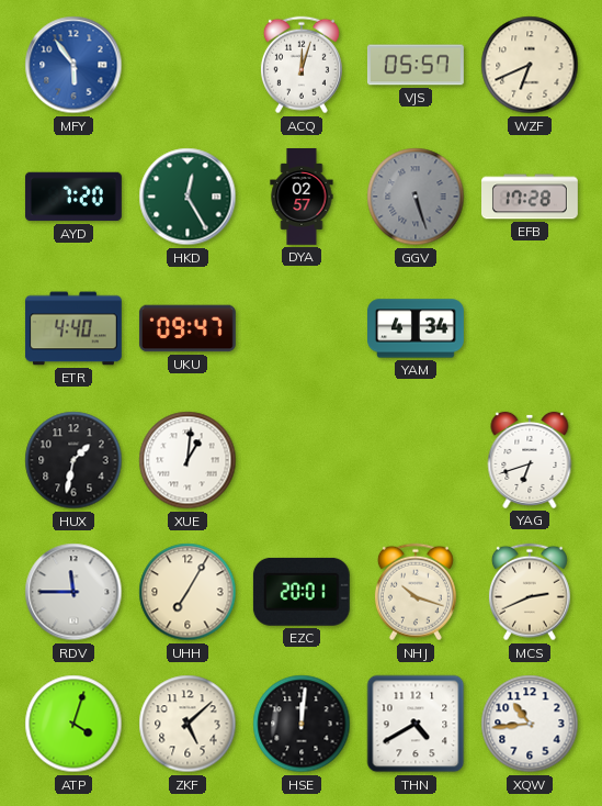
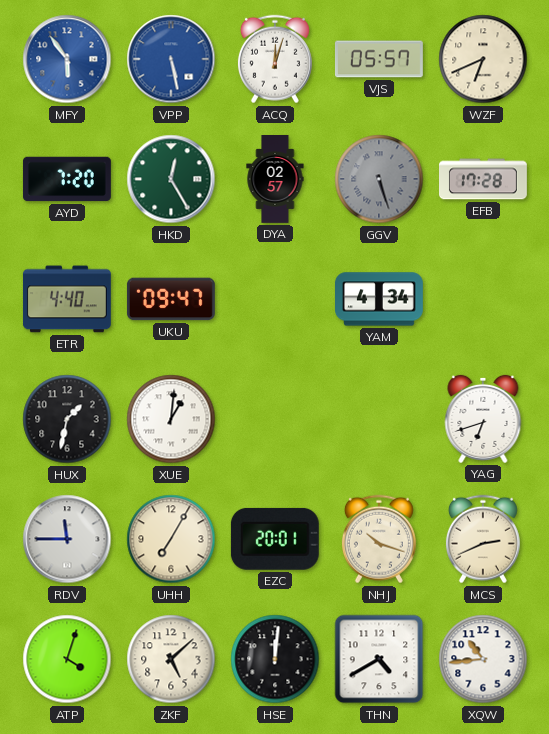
VPP: none -> 5:28 (171, 59)
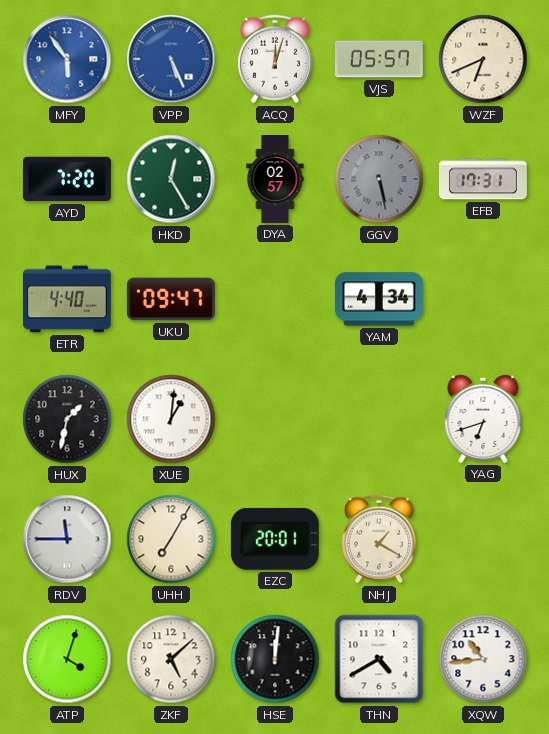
VPP: 5:28 -> 5:26 (171, 59)
GGV: 5:27 -> 5:28 (379, 179)
EFB: 17:28 -> 17:31 (484, 179)
NHJ: 10:18 -> 1:20 (379, 539)
MCS: 2:41 -> none (483, 539)
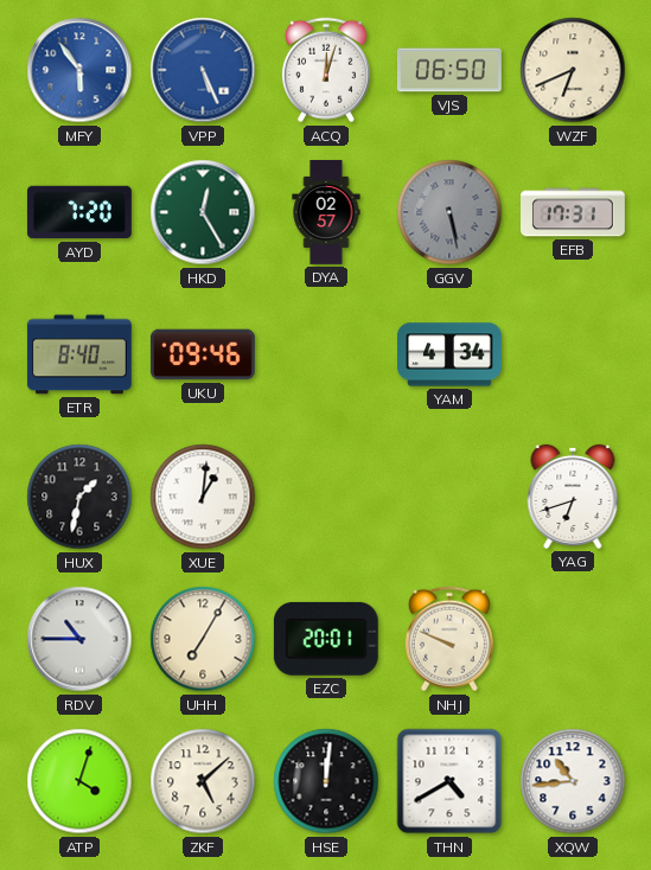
VJS: 05:57 -> 06:50 (449, 70)
ETR: 4:40 -> 8:40 (79, 354)
UKU: 09:47 -> 09:46 (203, 354)
RDV: 11:45 -> 10:45 (79, 639)
NHJ: 1:20 -> 9:49 (449, 639)
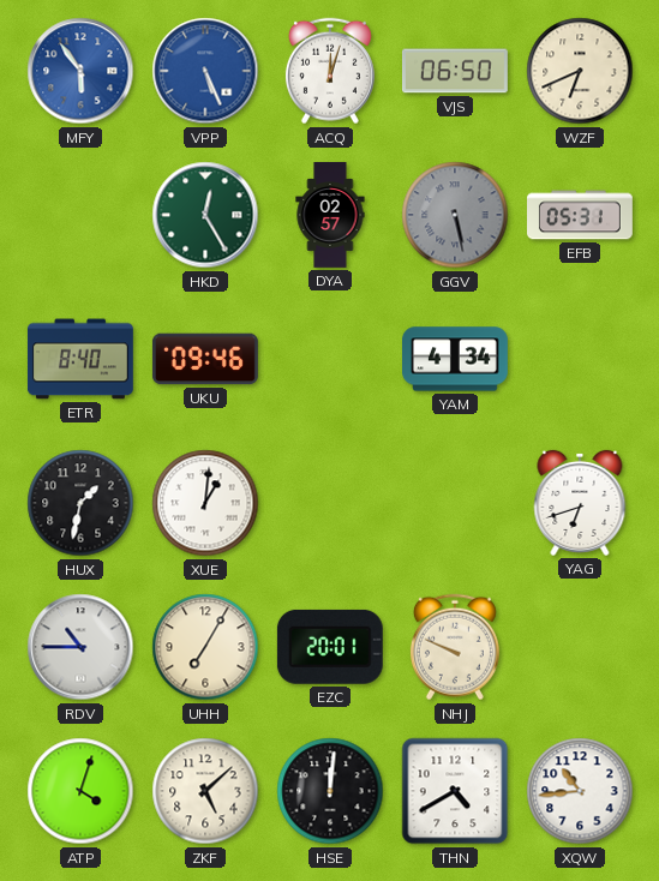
AYD: 7:20 -> none (79, 212)
EFB: 17:31 -> 05:31 (581, 215)
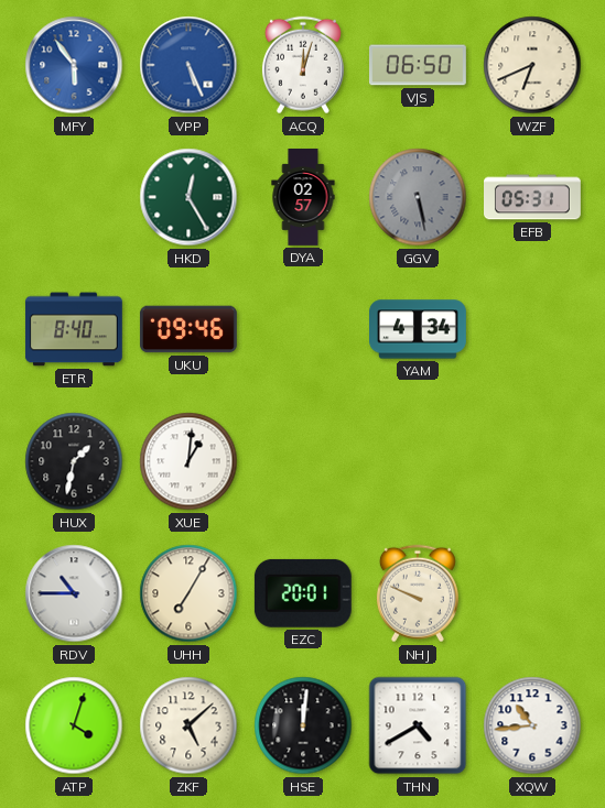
YAG: 6:42 -> none (580, 503)
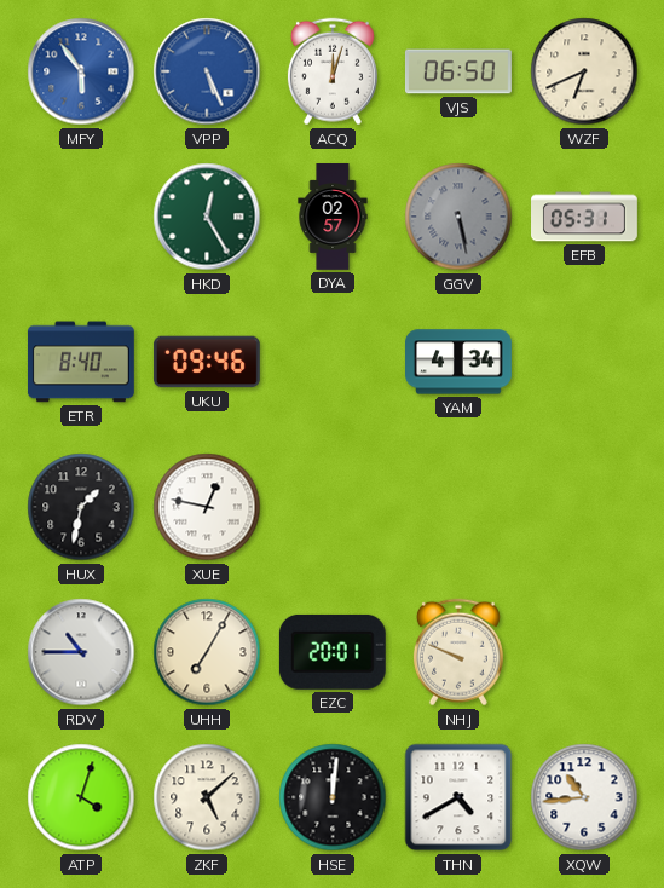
XUE: 1:01 -> 12:47 (207, 507)
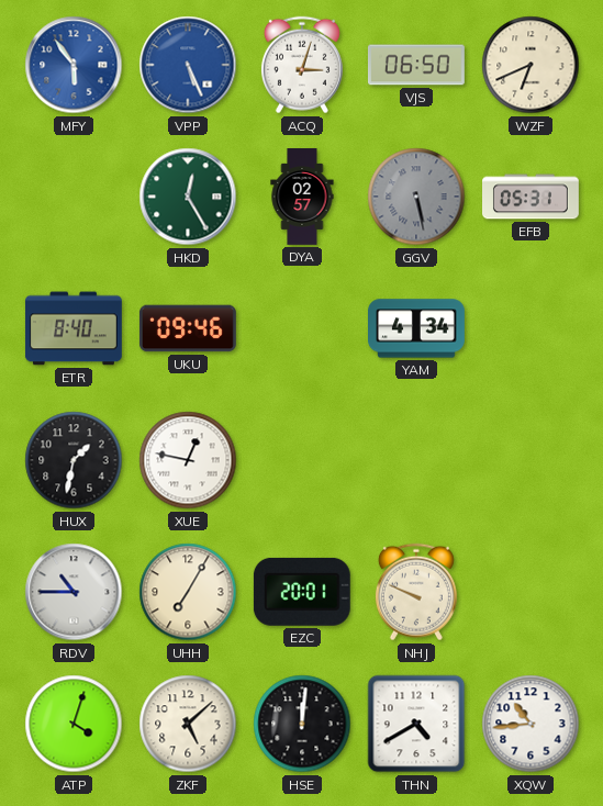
ACQ: 12:03 -> 3:03 (302, 65)
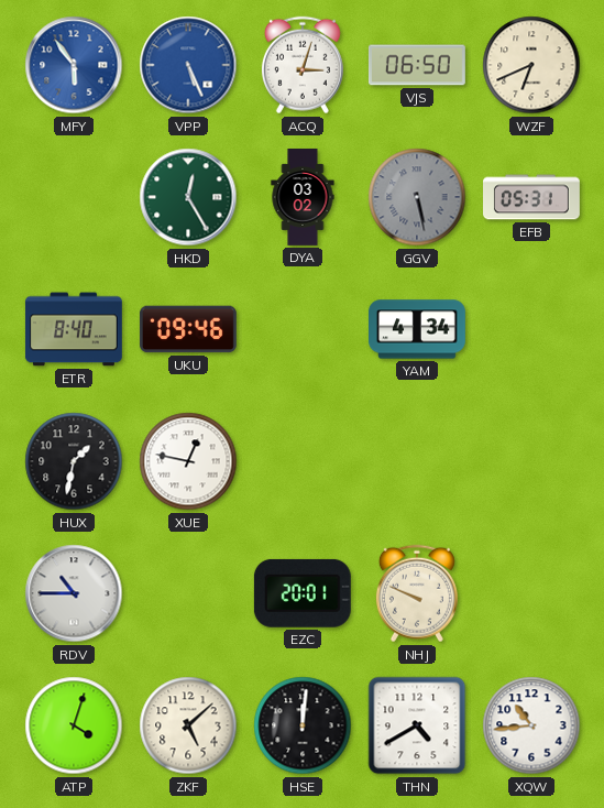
DYA: 02:57 -> 03:02 (303, 198)
UHH: 7:05 -> none (188, 592)
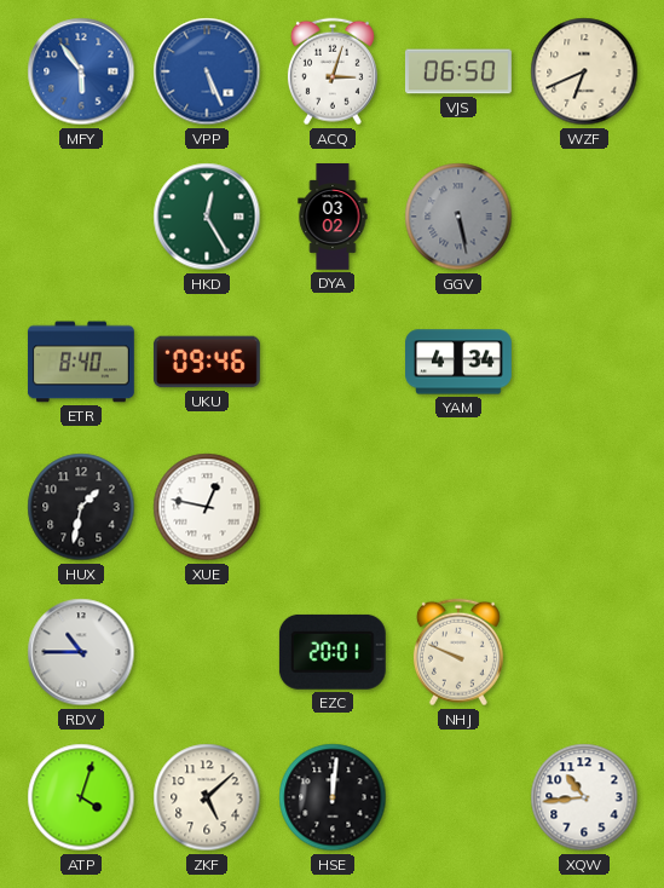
EFB: 05:31 -> none (532, 197)
THN: 4:40 -> none (417, 725)
